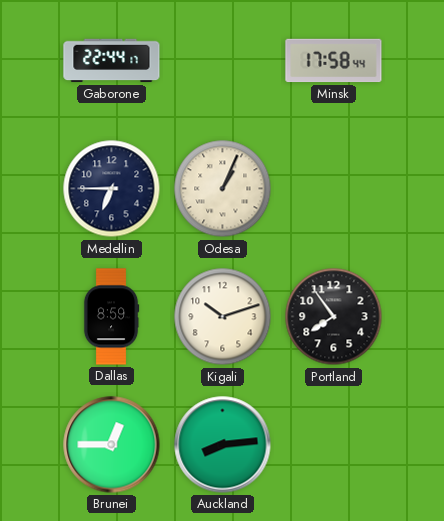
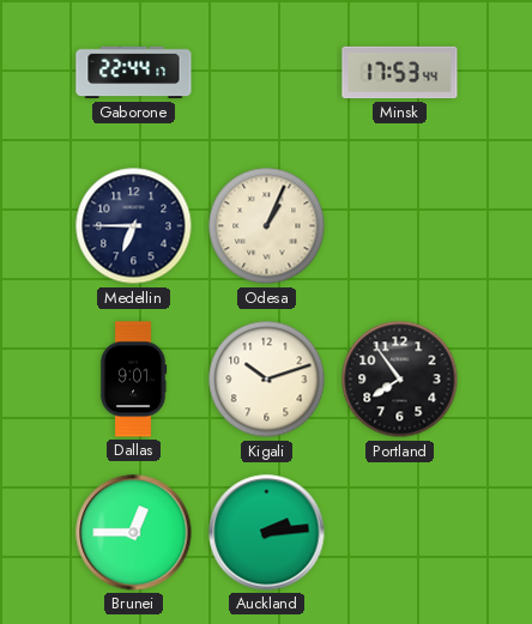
Minsk: 17:58 -> 17:53 (400, 73)
Dallas: 8:59 -> 9:01 (133, 380)
Auckland: 8:14 -> 2:14 (267, 533)
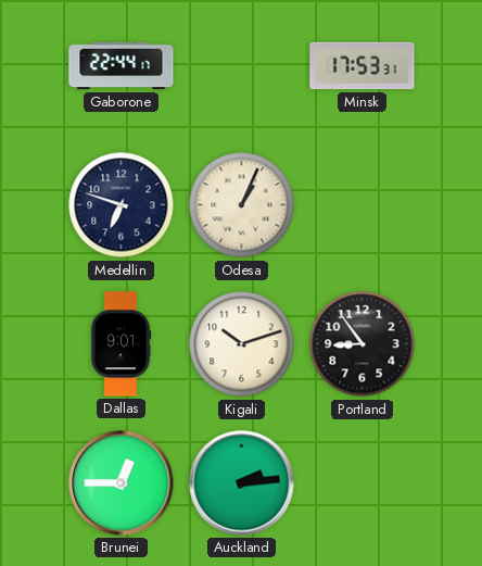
Minsk: 17:53:44 -> 17:53:31 (363, 66)
Medellin: 6:45 -> 6:48 (122, 205)
Portland: 7:54 -> 8:54 (363, 344)
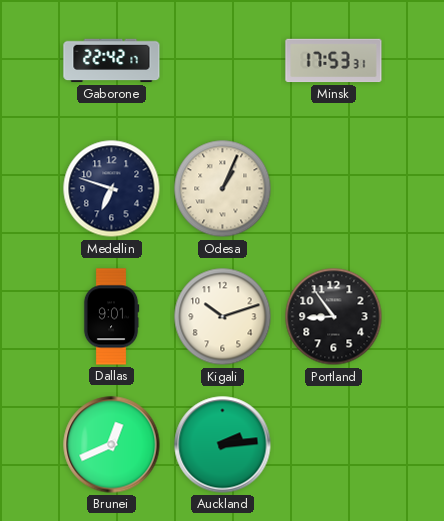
Gaborone: 22:44 -> 22:42 (112, 61)
Brunei: 12:45 -> 12:41 (112, 445)
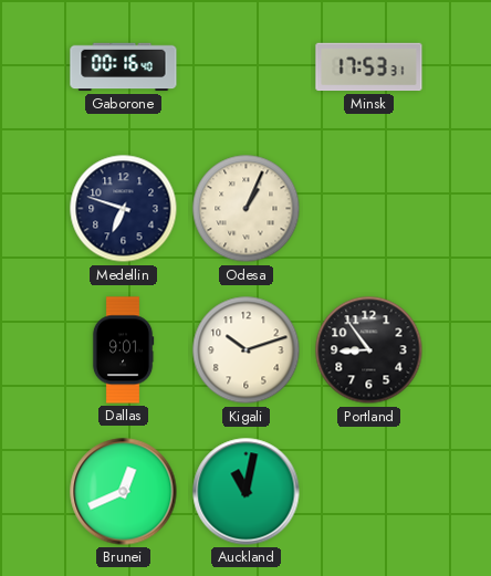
Gaborone: 22:42 -> 00:16 (124, 67)
Auckland: 2:14 -> 11:02 (247, 492)
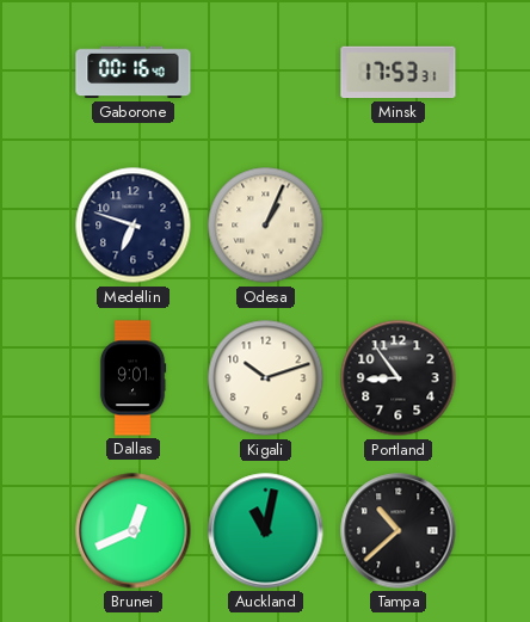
Tampa: none -> 10:38 (399, 531)
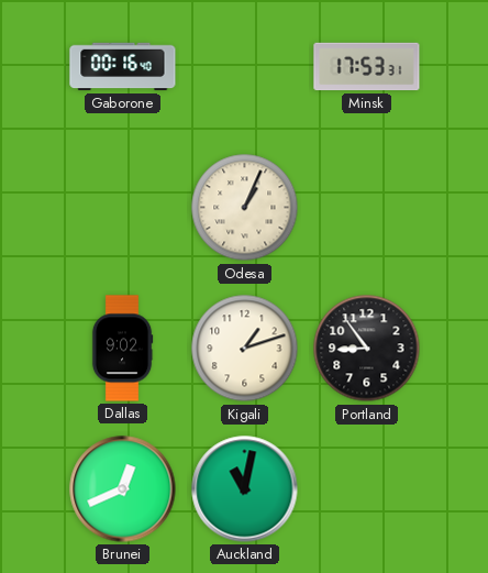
Medellin: 6:48 -> none (134, 226)
Dallas: 9:01 -> 9:02 (122, 349)
Kigali: 10:12 -> 1:12 (245, 349)
Tampa: 10:38 -> none (399, 531)
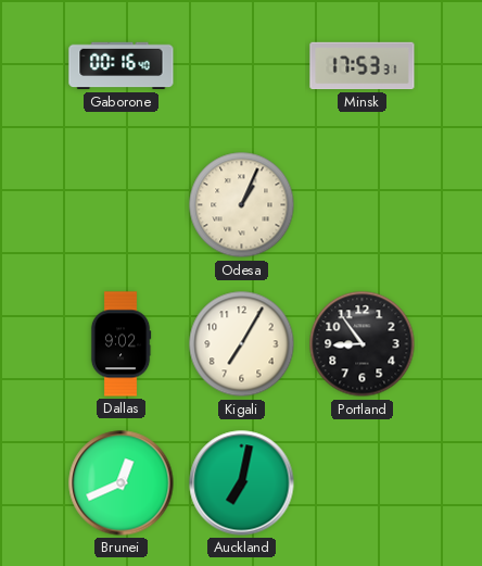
Kigali: 1:12 -> 7:05 (242, 344)
Auckland: 11:02 -> 7:02 (242, 483)
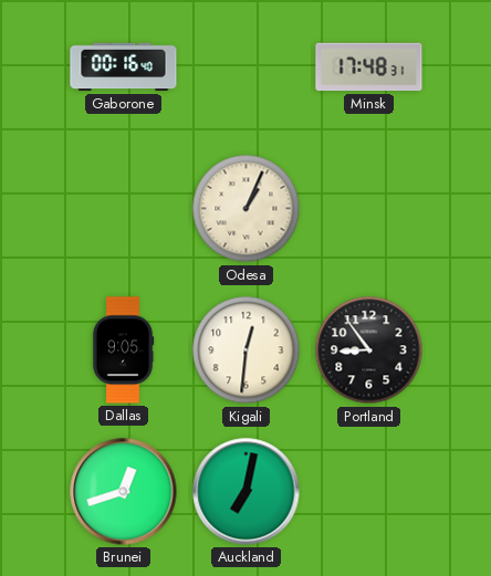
Minsk: 17:53 -> 17:48 (369, 67)
Dallas: 9:02 -> 9:05 (123, 350)
Kigali: 7:05 -> 12:31 (247, 350)
Brunei: 12:41 -> 12:42 (124, 492)
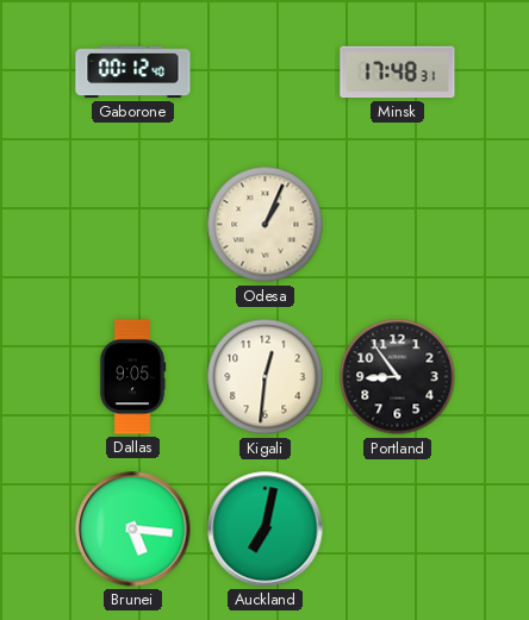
Gaborone: 00:16 -> 00:12 (133, 73)
Brunei: 12:42 -> 5:16 (133, 530)
